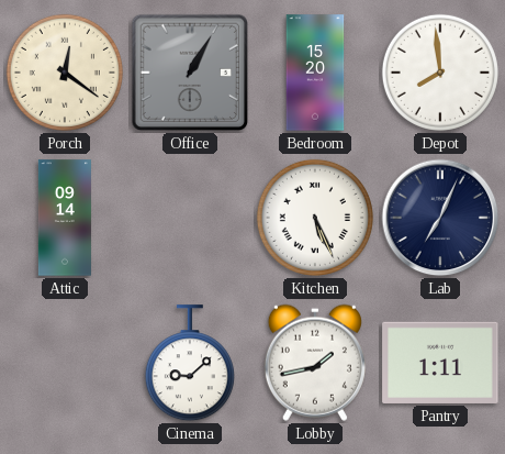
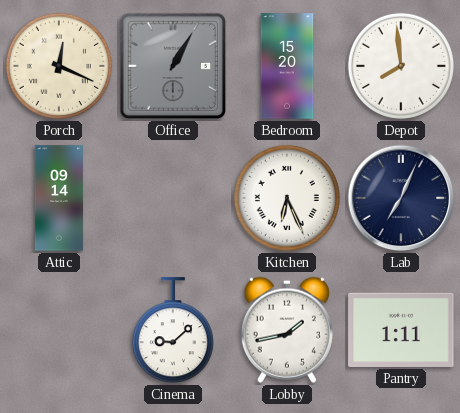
Porch: 12:21 -> 12:19 (59, 66)
Kitchen: 5:26 -> 6:26 (287, 198)
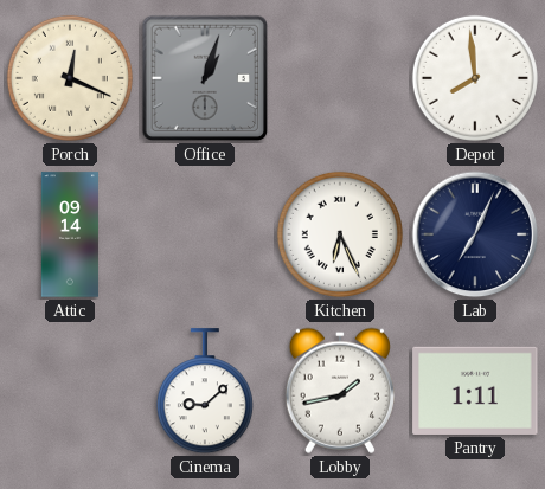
Office: 1:05 -> 1:03 (205, 78)
Bedroom: 15:20 -> none (287, 66)
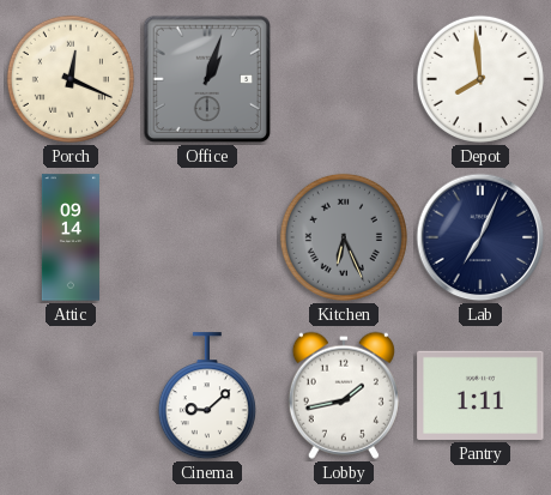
Kitchen dial: white -> grey (344, 237)
